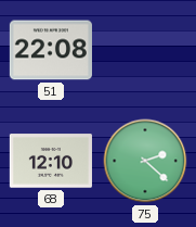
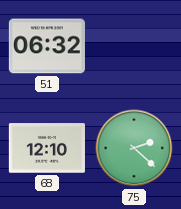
51: 22:08 -> 06:32 (47, 46)
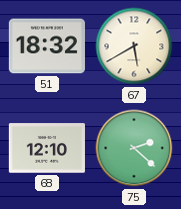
51: 06:32 -> 18:32 (47, 46)
67: none -> 5:40 (134, 46)
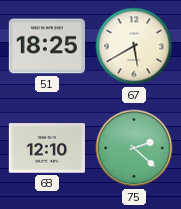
51: 18:32 -> 18:25 (47, 46)
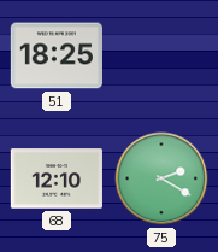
67: 5:40 -> none (134, 46)
75: 2:22 -> 2:20 (161, 178)
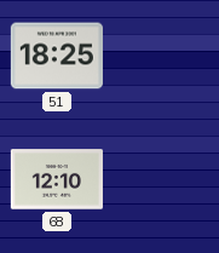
75: 2:20 -> none (161, 178)
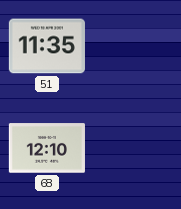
51: 18:25 -> 11:35 (47, 46)
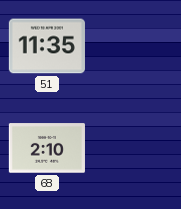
68: 12:10 -> 2:10 (47, 148)
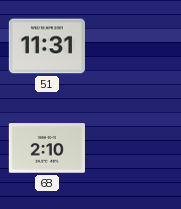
51: 11:35 -> 11:31 (47, 46)
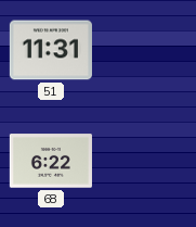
68: 2:10 -> 6:22 (51, 161)
